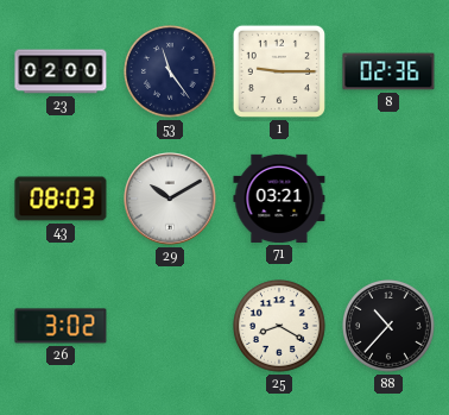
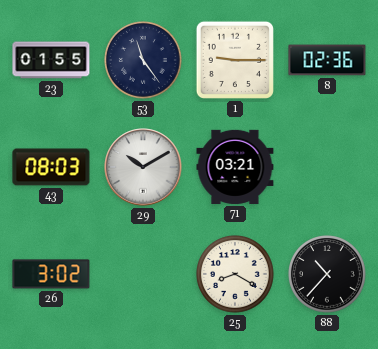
23: 02:00 -> 01:55 (51, 60)
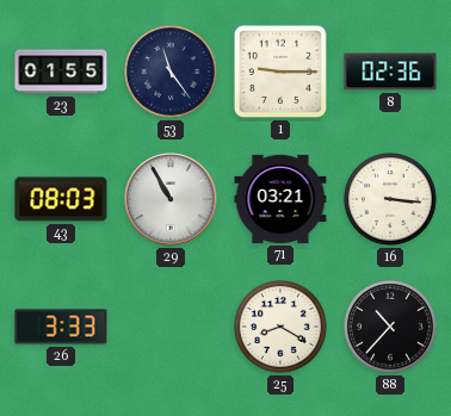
29: 10:10 -> 10:55 (171, 199)
16: none -> 3:16 (391, 200)
26: 3:02 -> 3:33 (61, 327)
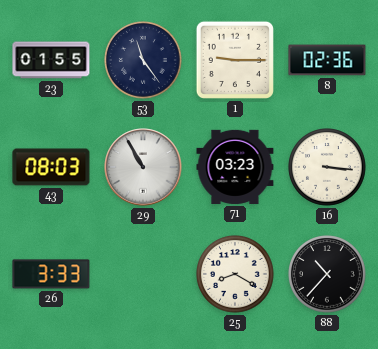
71: 03:21 -> 03:23 (235, 167)
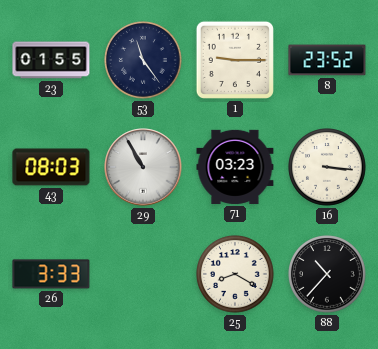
8: 02:36 -> 23:52 (327, 60)
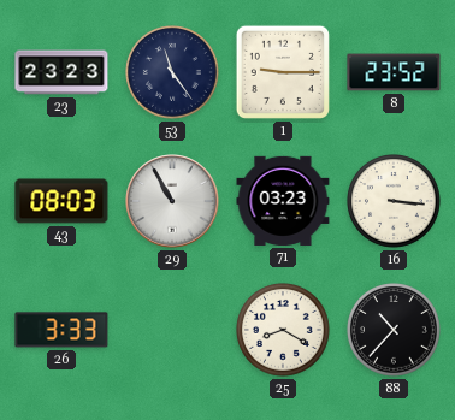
23: 01:55 -> 23:23 (61, 72)
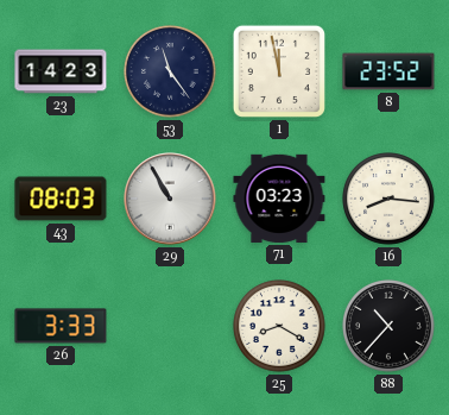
23: 23:23 -> 14:23 (61, 71)
1: 9:15 -> 11:58 (279, 71)
16: 3:16 -> 8:16 (390, 200)
